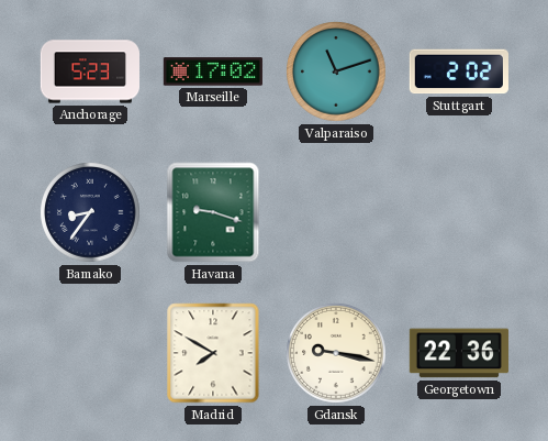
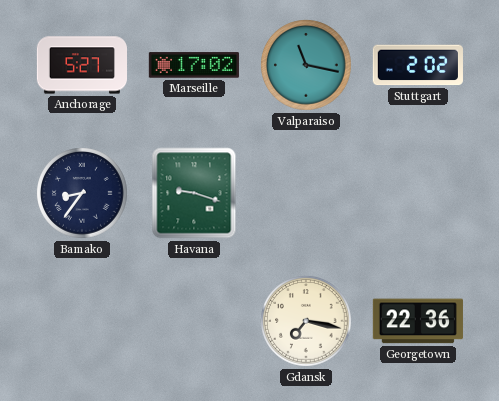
Anchorage: 5:23 -> 5:27 (81, 65)
Valparaiso: 11:12 -> 11:17 (306, 65)
Madrid: 7:50 -> none (213, 353)
Gdansk: 9:17 -> 7:17 (306, 321)
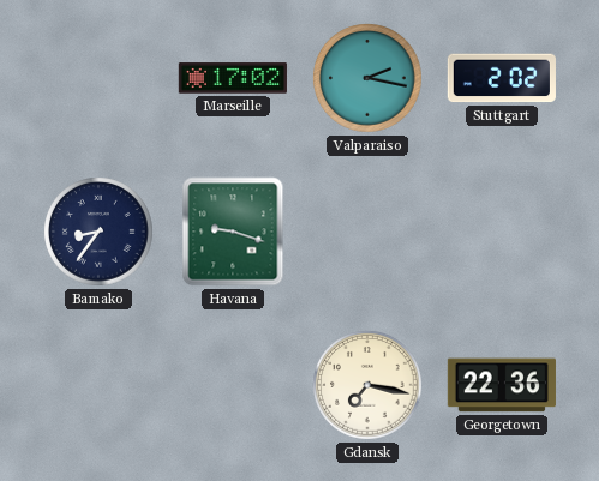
Anchorage: 5:27 -> none (81, 65)
Valparaiso: 11:17 -> 2:17 (367, 78)
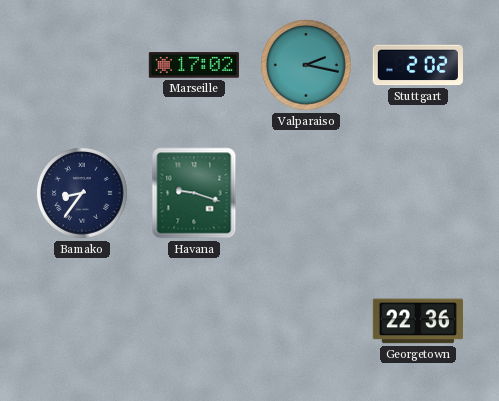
Gdansk: 7:17 -> none (367, 385)
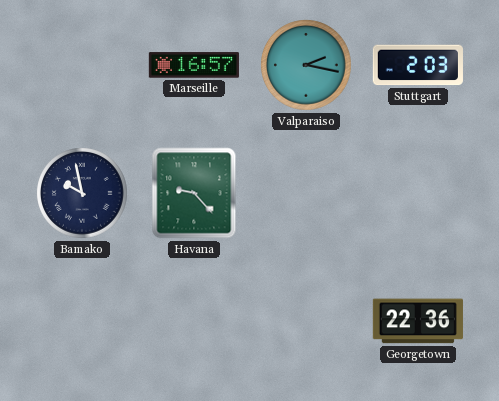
Marseille: 17:02 -> 16:57 (194, 65)
Stuttgart: 2:02 -> 2:03 (418, 65)
Bamako: 8:36 -> 9:58 (82, 193)
Havana: 9:18 -> 9:23 (194, 193)
